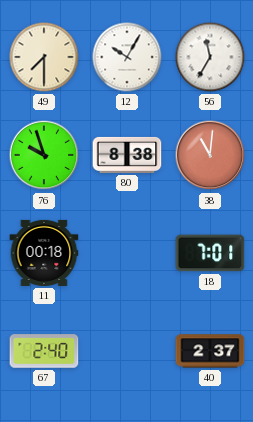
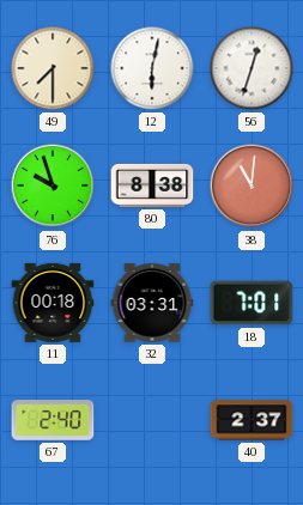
12: 10:05 -> 6:02 (152, 68)
56: 11:35 -> 12:33 (252, 68)
32: none -> 03:31 (152, 303)
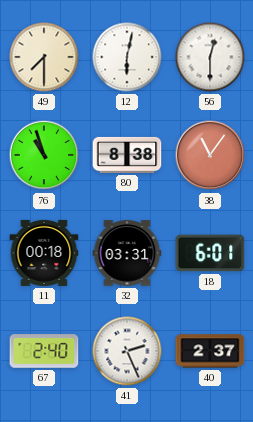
56: 12:33 -> 12:30 (210, 57)
76: 9:57 -> 10:57 (44, 155)
38: 11:01 -> 11:06 (210, 155)
18: 7:01 -> 6:01 (210, 253)
41: none -> 2:26 (127, 351)
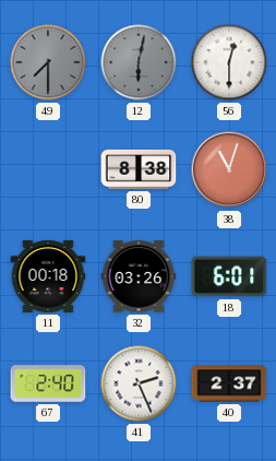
49 dial: cream -> grey (48, 62)
12 dial: white -> grey (139, 62)
76: 10:57 -> none (44, 155)
38: 11:06 -> 11:03 (229, 169)
32: 03:31 -> 03:26 (139, 276)
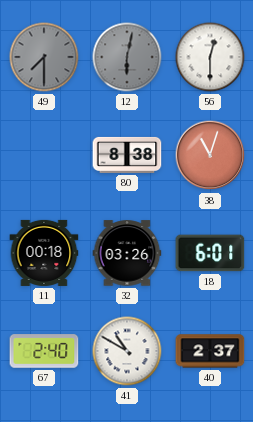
41: 2:26 -> 10:50 (127, 351)
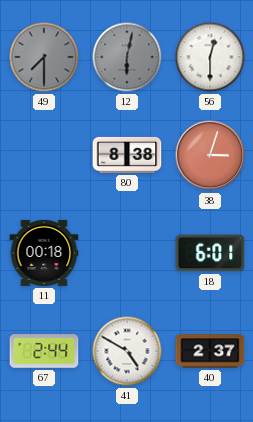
38: 11:03 -> 3:03 (210, 155)
32: 03:26 -> none (127, 253)
67: 2:40 -> 2:44 (44, 351)
41: 10:50 -> 4:50 (127, 351)
